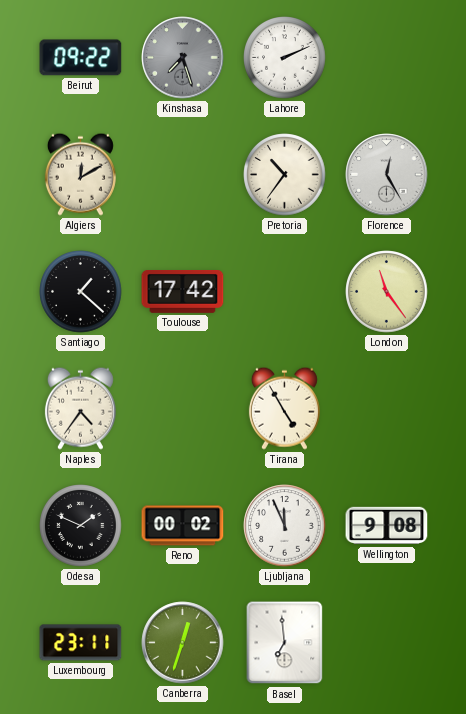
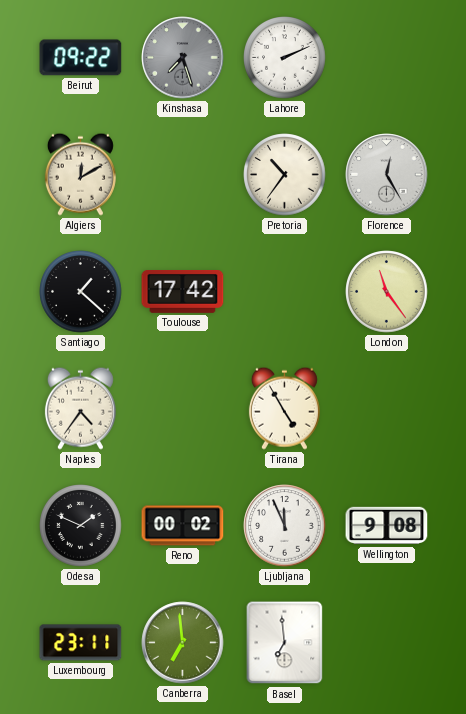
Canberra: 12:33 -> 6:59 (183, 643)
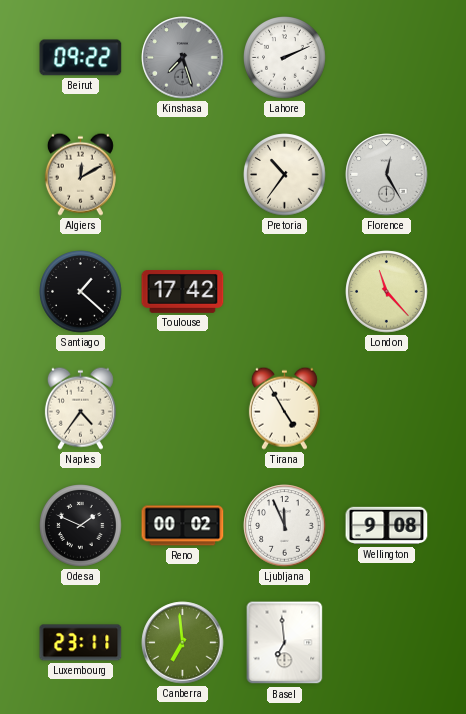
London: 11:24 -> 11:23 (387, 292)
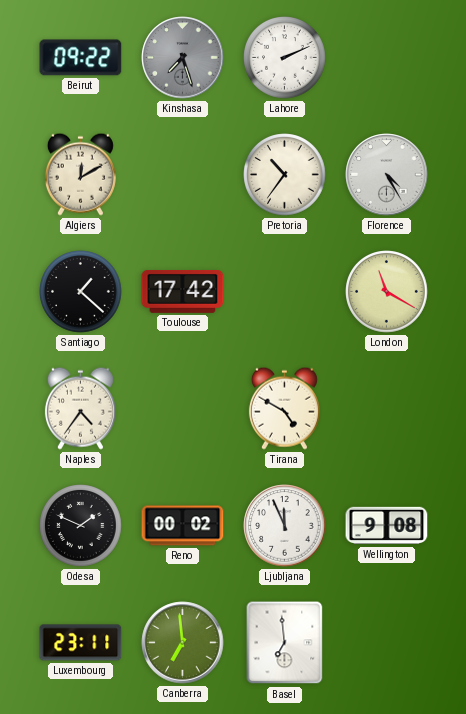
Florence: 12:25 -> 4:25 (387, 175)
London: 11:23 -> 11:20 (387, 292)
Tirana: 4:55 -> 4:50 (284, 408)
